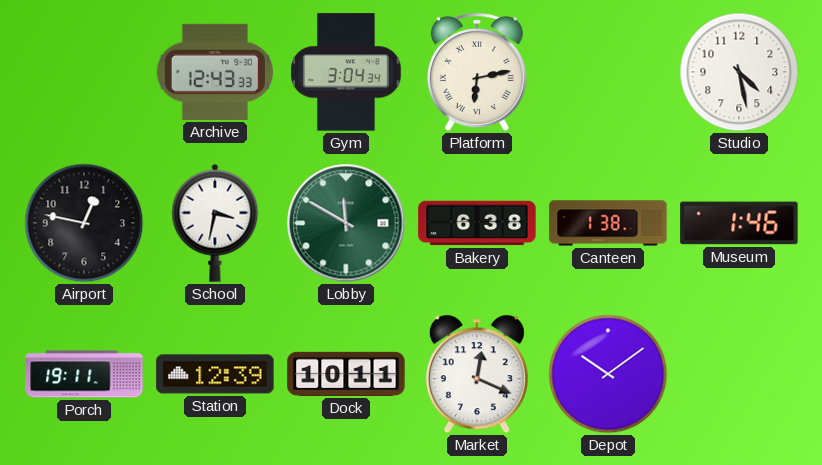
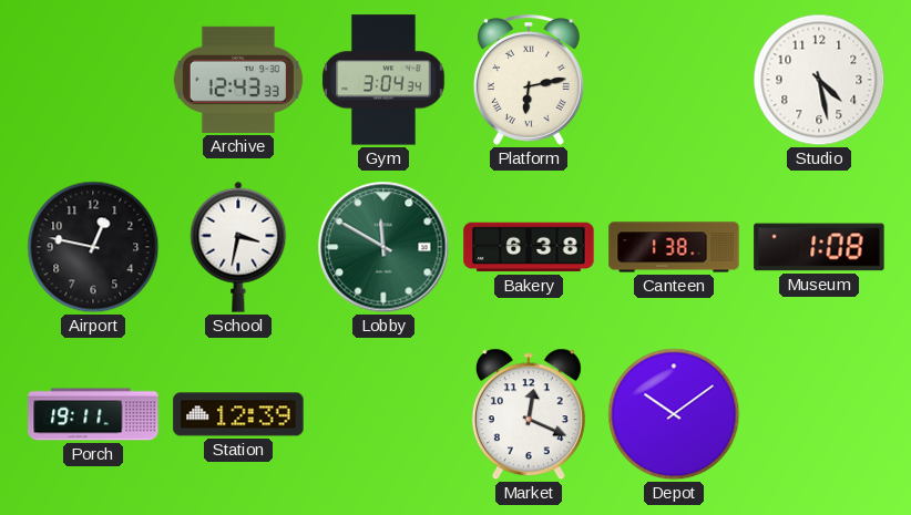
Museum: 1:46 -> 1:08 (819, 247)
Dock: 10:11 -> none (346, 374)
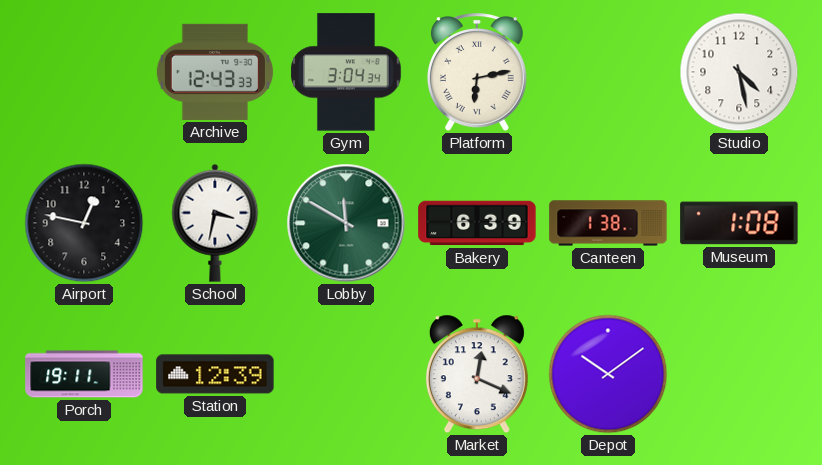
Bakery: 6:38 -> 6:39 (477, 223)
